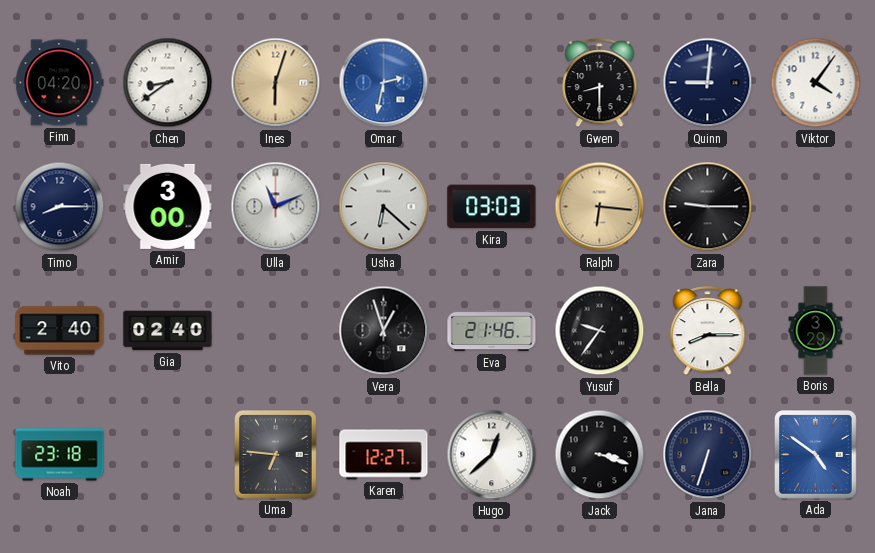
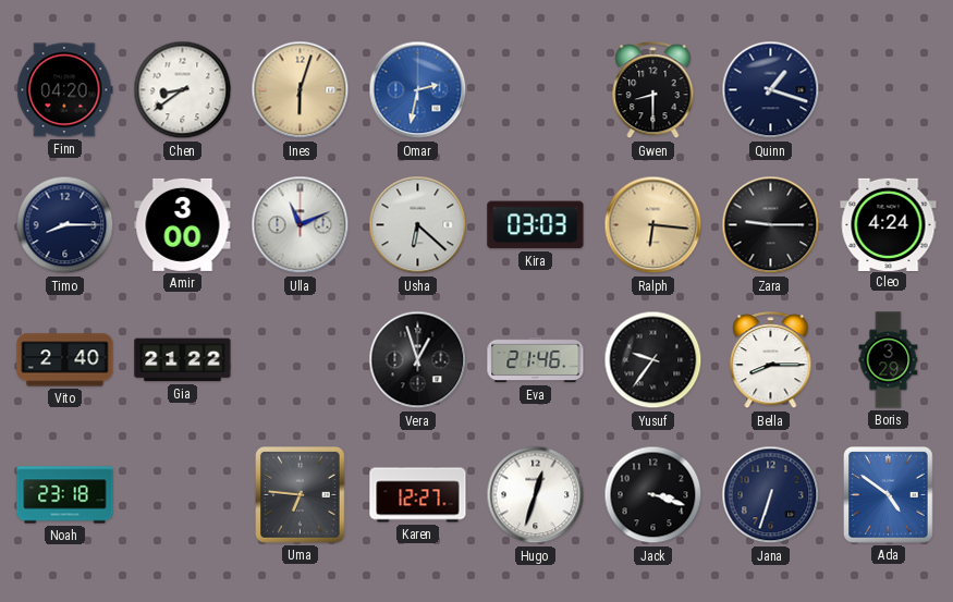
Quinn: 9:01 -> 1:18 (771, 90)
Viktor: 4:06 -> none (816, 83)
Cleo: none -> 4:24 (889, 224)
Gia: 02:40 -> 21:22 (183, 360)
Hugo: 12:38 -> 12:33 (536, 495)
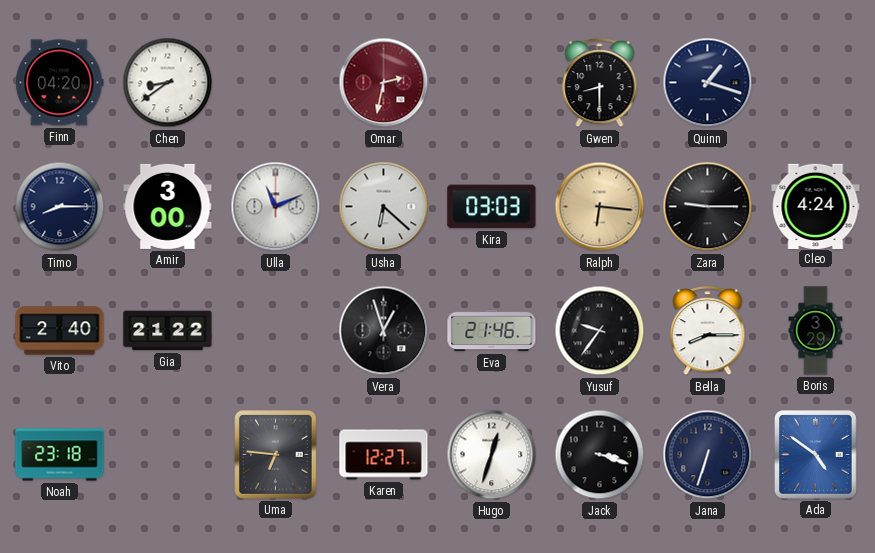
Ines: 6:03 -> none (301, 90)
Omar dial: blue -> burgundy (384, 83)
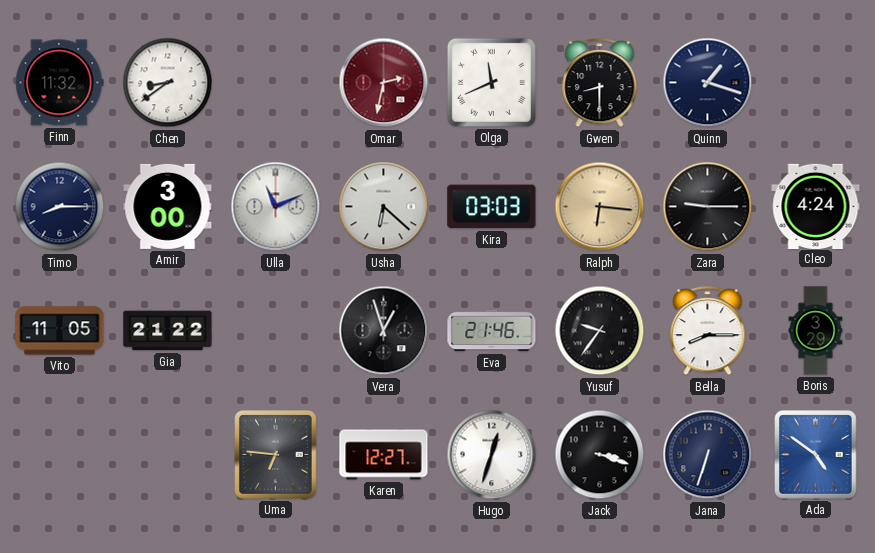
Finn: 04:20 -> 11:32 (60, 83)
Olga: none -> 11:41 (491, 82)
Vito: 2:40 -> 11:05 (60, 331)
Noah: 23:18 -> none (60, 455)
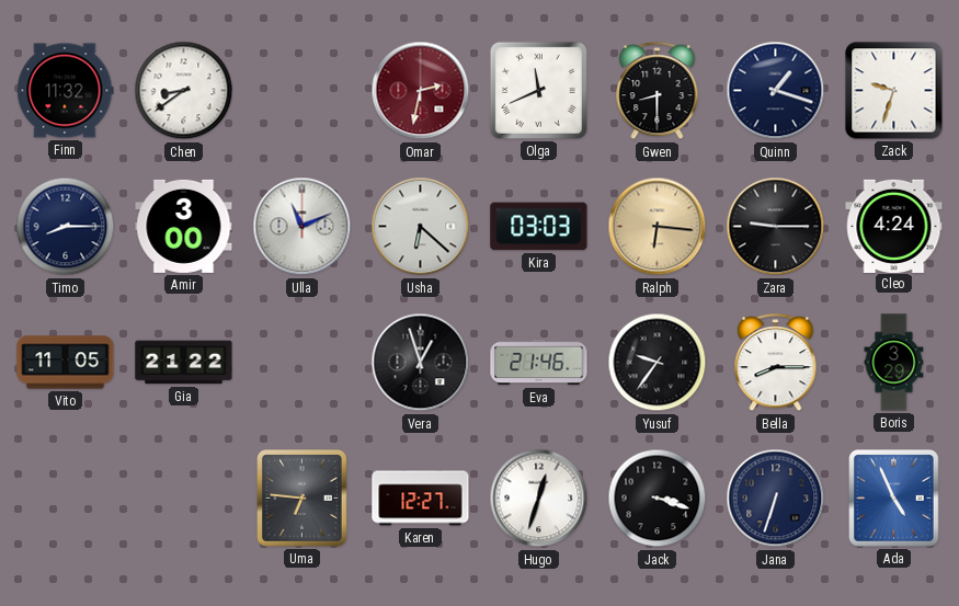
Zack: none -> 9:33 (894, 91)
Ada: 4:51 -> 4:56 (894, 499)
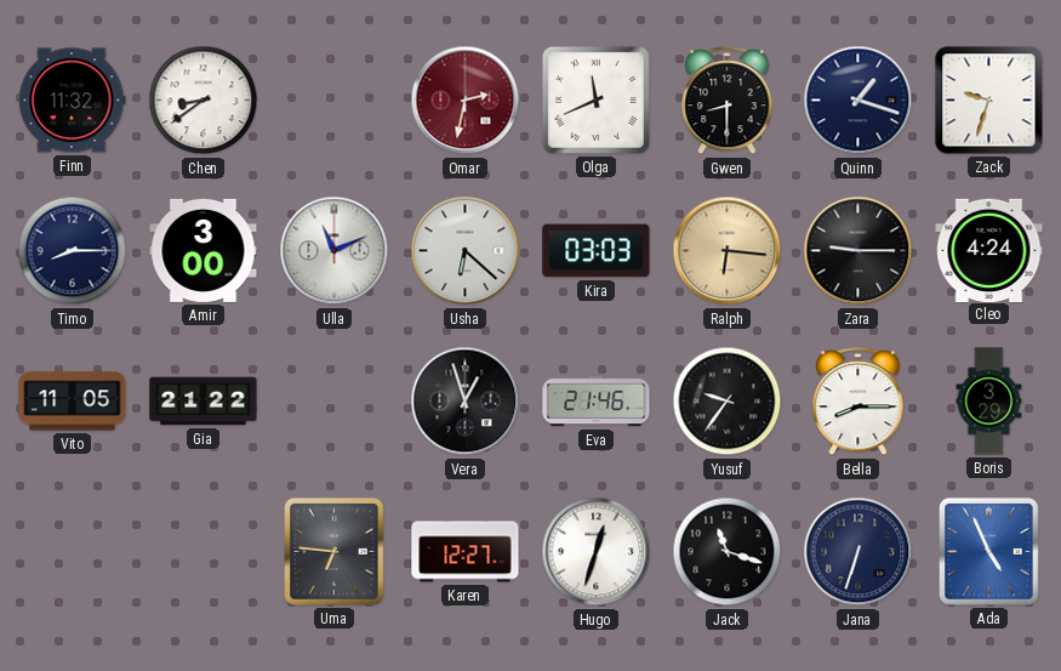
Jack: 3:18 -> 11:18 (728, 552)
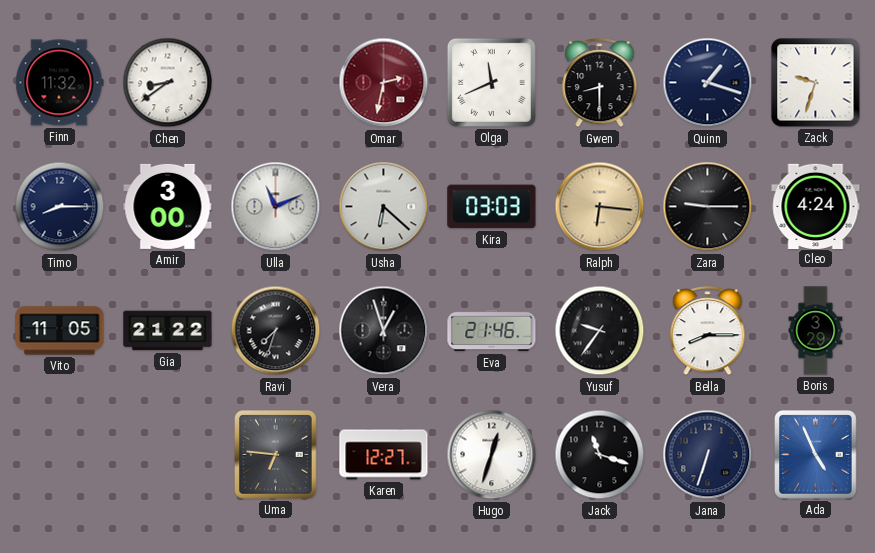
Ravi: none -> 7:33 (276, 331)
